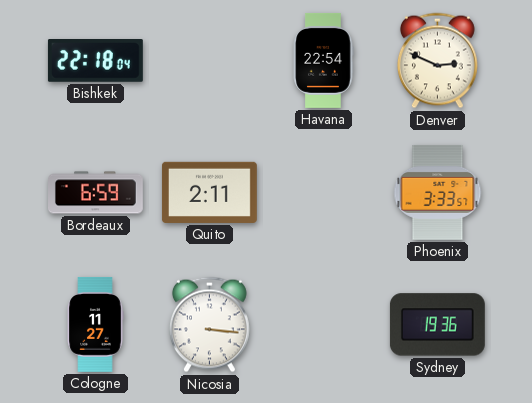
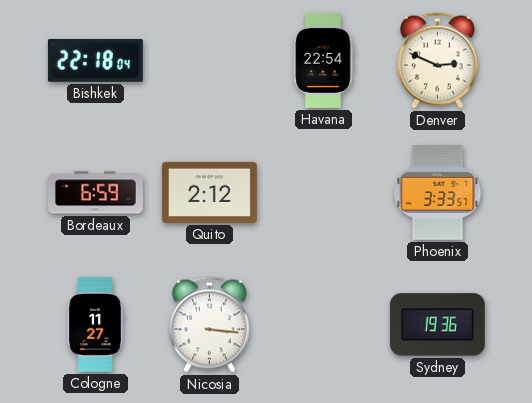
Quito: 2:11 -> 2:12 (209, 192)
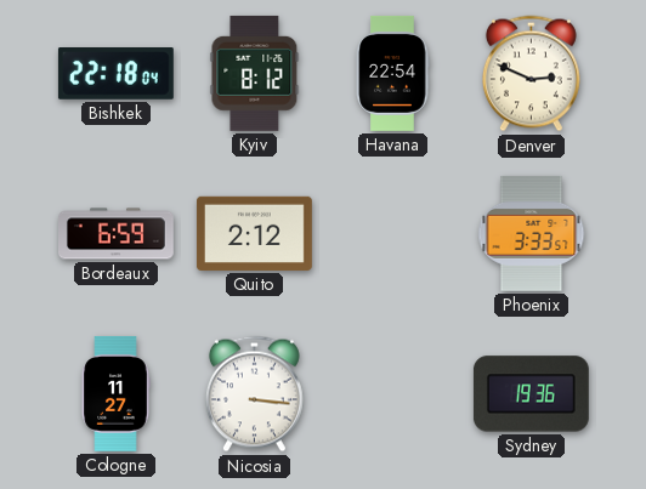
Kyiv: none -> 8:12 (255, 73)
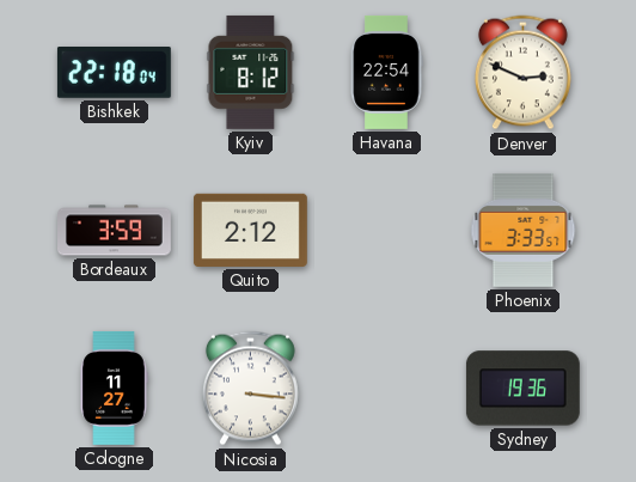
Bordeaux: 6:59 -> 3:59 (115, 231)
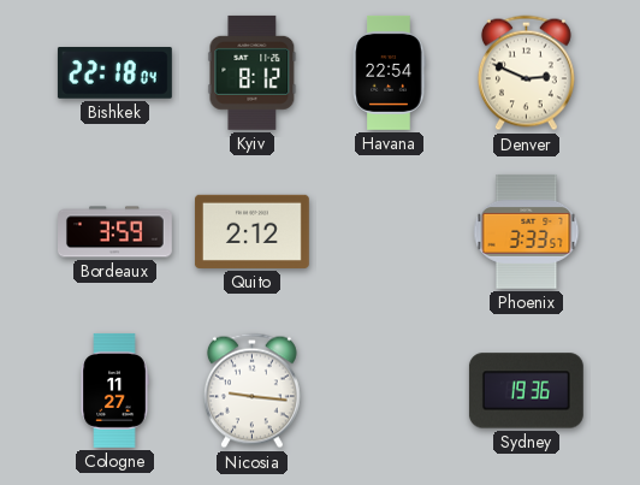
Nicosia: 3:16 -> 9:16 (251, 391)
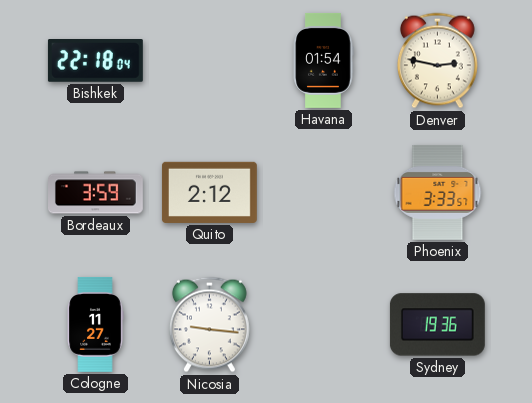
Kyiv: 8:12 -> none (253, 72)
Havana: 22:54 -> 01:54 (323, 60)
Denver: 2:49 -> 2:47 (437, 61)
